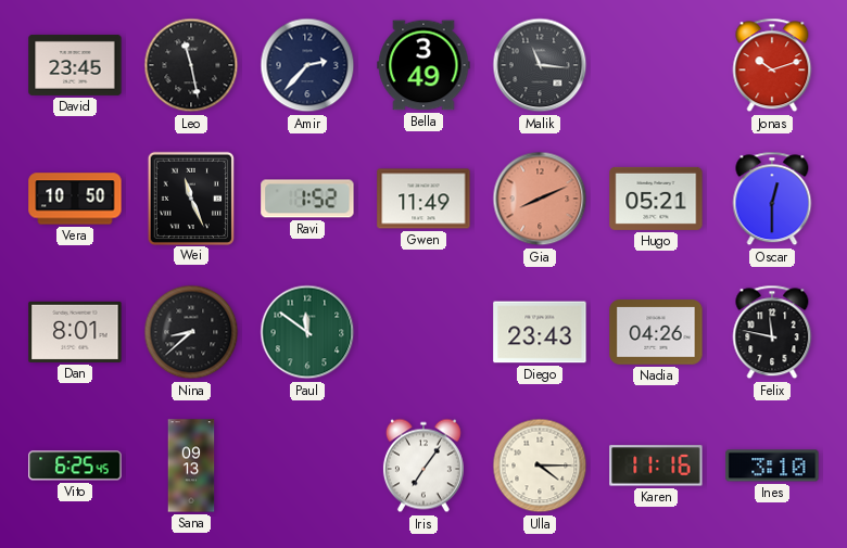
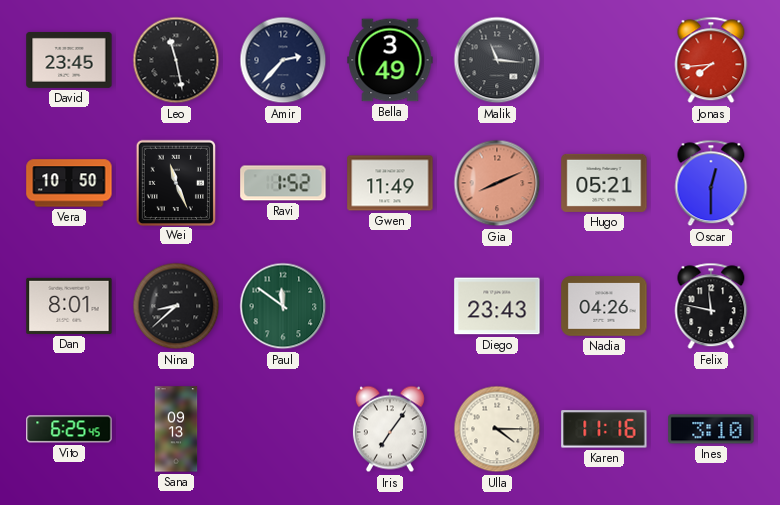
Jonas: 10:12 -> 7:44 (711, 60)
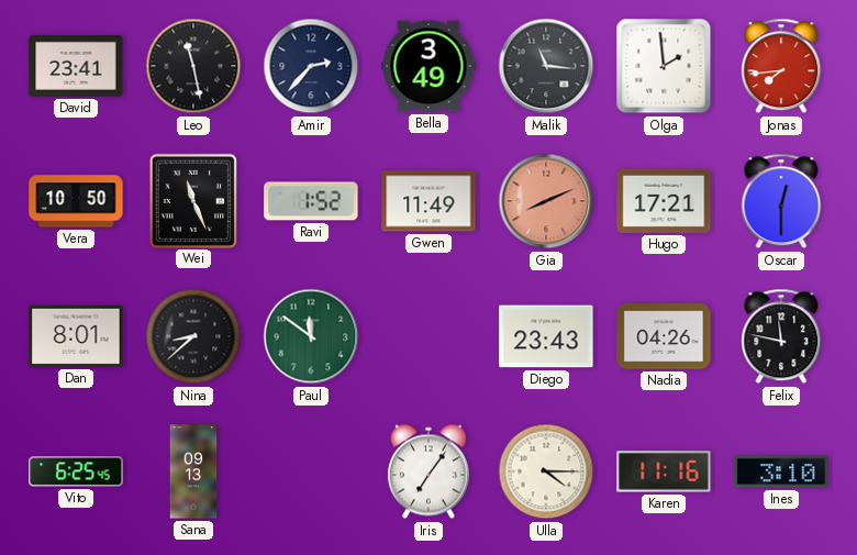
David: 23:45 -> 23:41 (76, 66)
Olga: none -> 1:59 (664, 66)
Hugo: 05:21 -> 17:21 (664, 201)
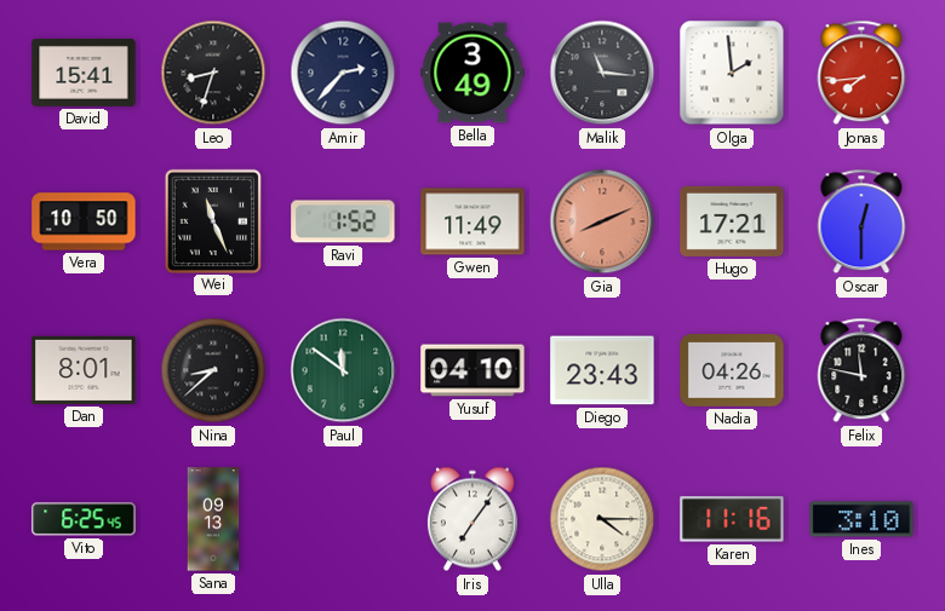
David: 23:41 -> 15:41 (84, 73)
Leo: 11:28 -> 8:33 (213, 73)
Yusuf: none -> 04:10 (472, 370)
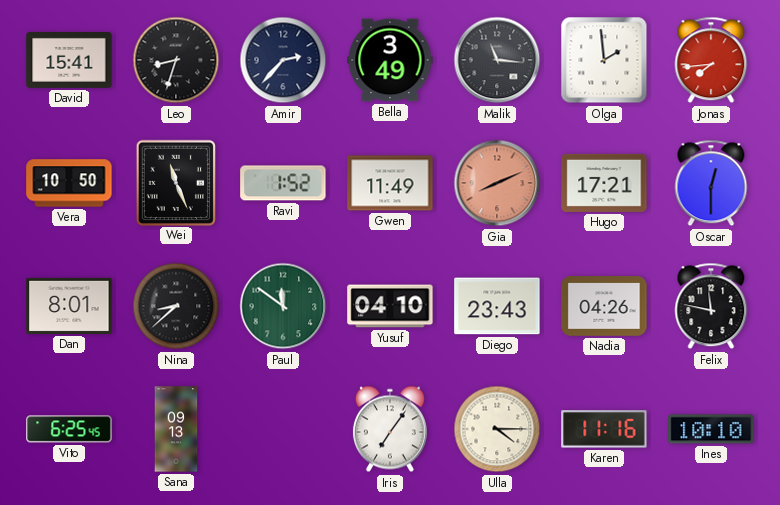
Ines: 3:10 -> 10:10 (711, 429)
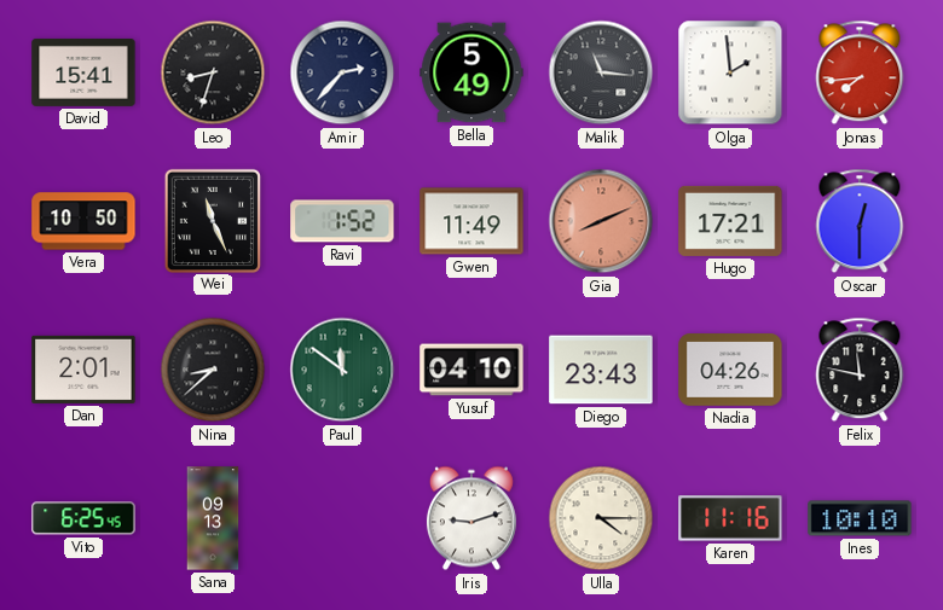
Bella: 3:49 -> 5:49 (471, 72)
Dan: 8:01 -> 2:01 (83, 370)
Iris: 7:06 -> 9:12 (471, 518)
